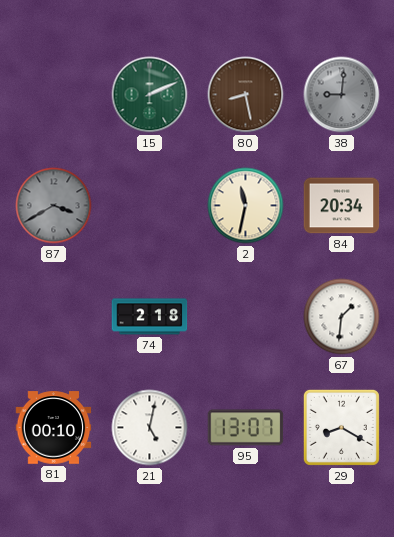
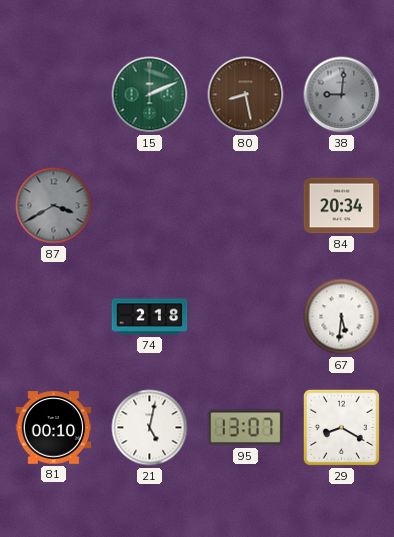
2: 11:32 -> none (246, 206)
67: 1:31 -> 5:31 (342, 317)
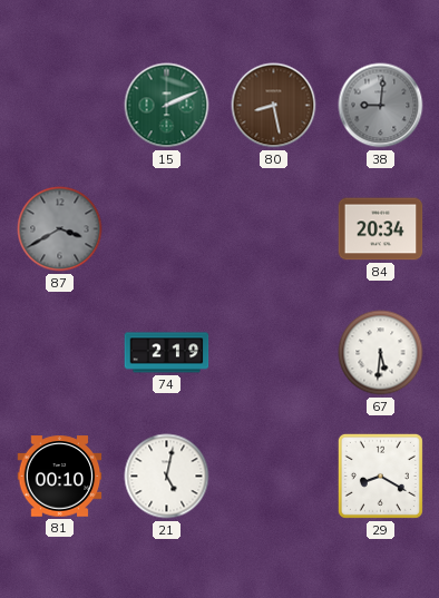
74: 2:18 -> 2:19 (167, 353)
95: 13:07 -> none (246, 428)
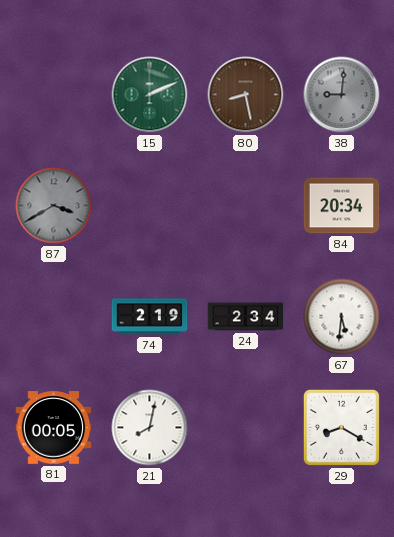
24: none -> 2:34 (246, 317)
81: 00:10 -> 00:05 (54, 428)
21: 5:02 -> 8:02 (150, 428)
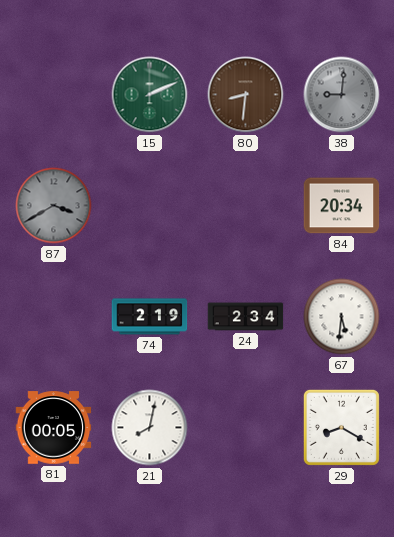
80: 8:28 -> 8:31 (246, 95)
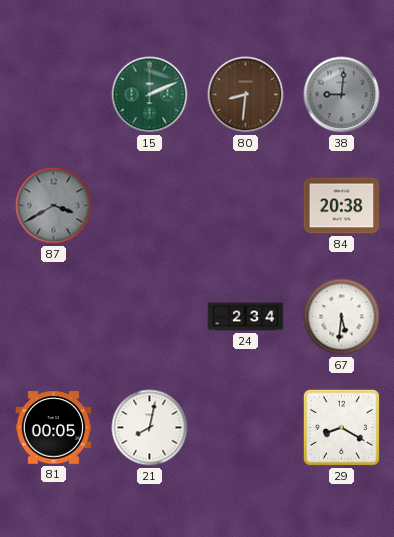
84: 20:34 -> 20:38 (342, 206)
74: 2:19 -> none (150, 317)
